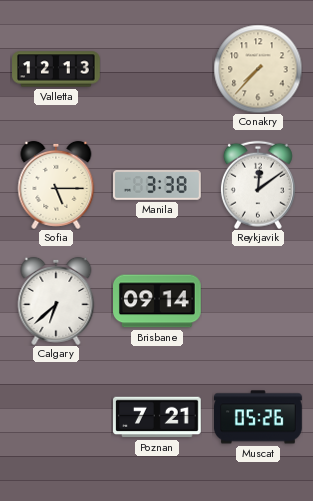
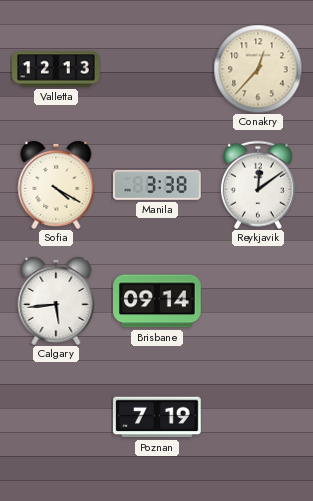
Conakry: 7:37 -> 12:37 (258, 69)
Sofia: 5:15 -> 4:20 (56, 185)
Calgary: 6:38 -> 5:44 (56, 301)
Poznan: 7:21 -> 7:19 (158, 417)
Muscat: 05:26 -> none (259, 417)
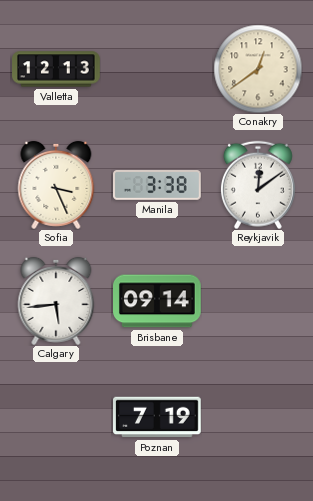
Conakry: 12:37 -> 12:39 (258, 69)
Sofia: 4:20 -> 3:26 (56, 185)
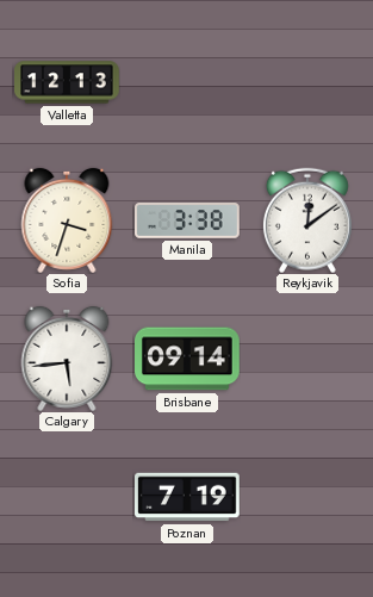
Conakry: 12:39 -> none (258, 69)
Sofia: 3:26 -> 3:33 (67, 220)
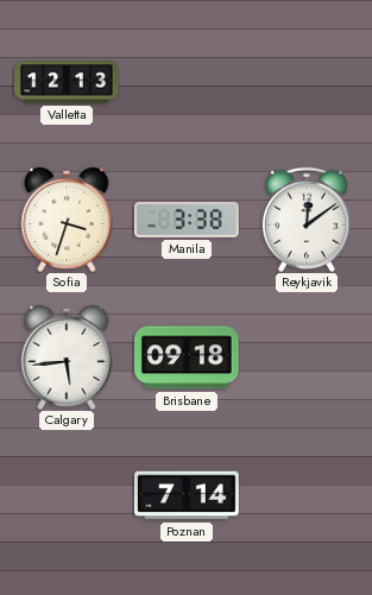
Brisbane: 09:14 -> 09:18 (188, 357)
Poznan: 7:19 -> 7:14 (188, 495)
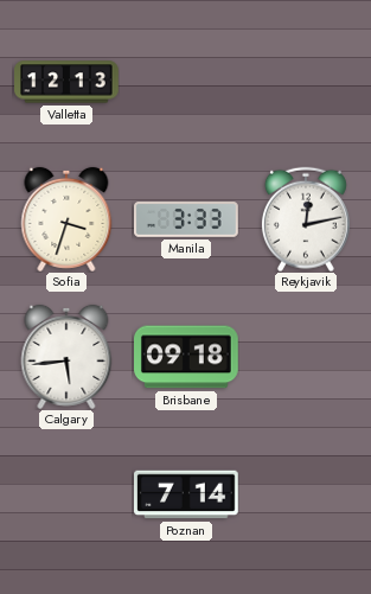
Manila: 3:38 -> 3:33 (187, 221)
Reykjavik: 12:09 -> 12:13 (306, 219)
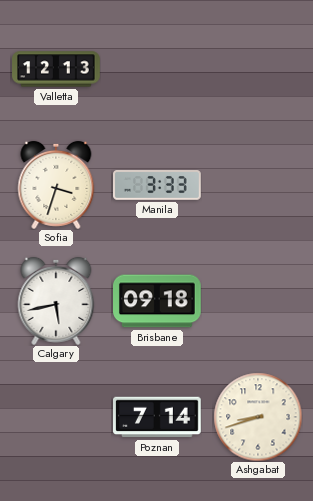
Reykjavik: 12:13 -> none (306, 219)
Calgary: 5:44 -> 5:43 (56, 301)
Ashgabat: none -> 8:42 (258, 417)
